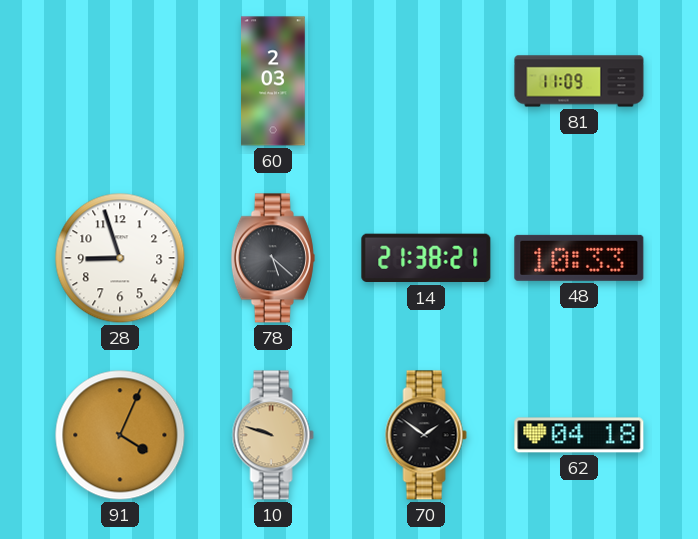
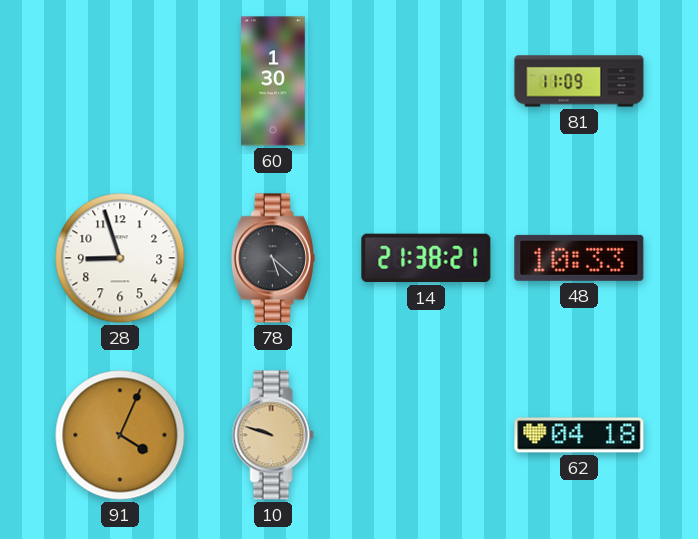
60: 2:03 -> 1:30 (274, 81)
70: 1:51 -> none (426, 435)
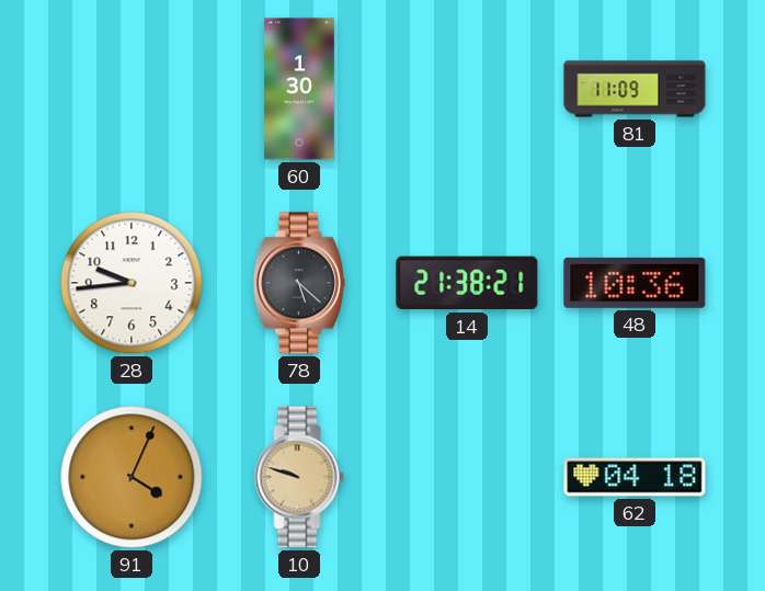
28: 8:57 -> 9:44 (132, 283)
48: 10:33 -> 10:36 (635, 283)
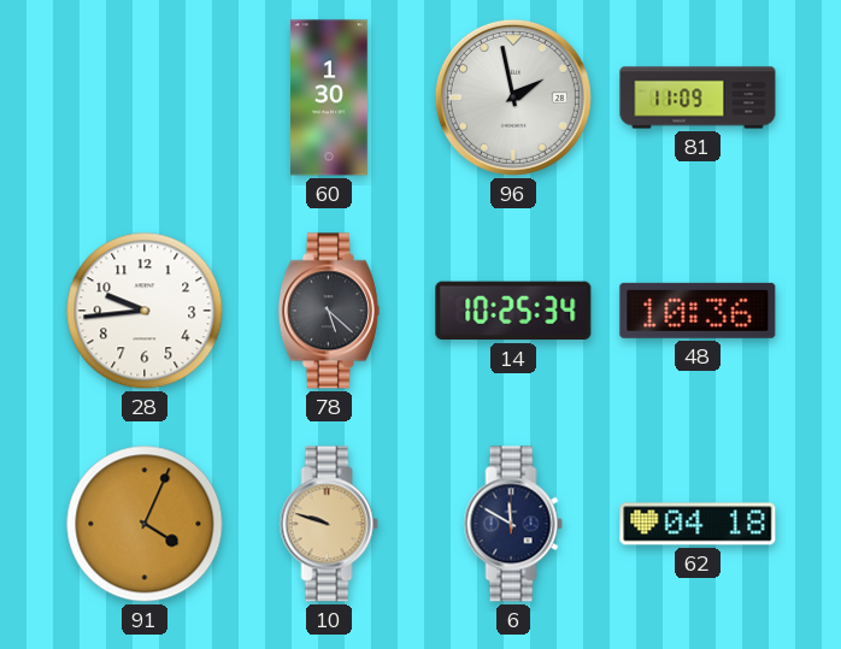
96: none -> 1:58 (513, 98)
14: 21:38 -> 10:25 (513, 311)
6: none -> 11:50 (513, 524)
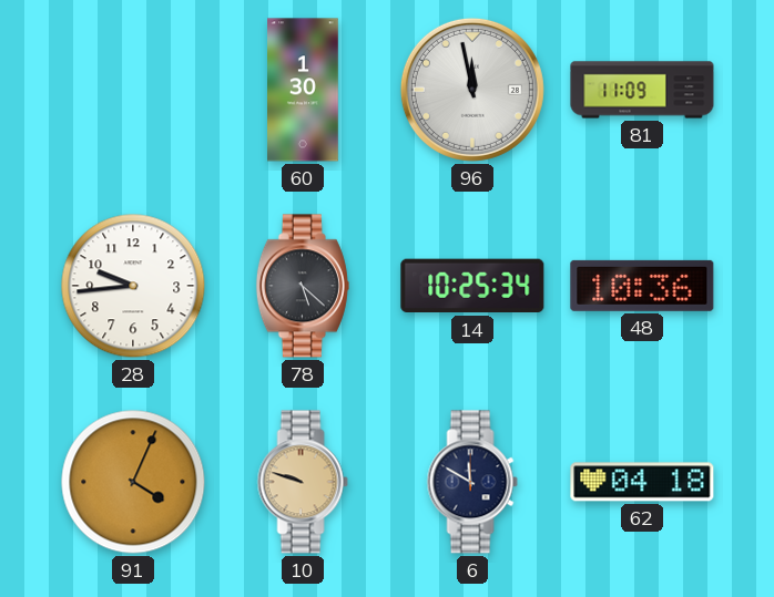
96: 1:58 -> 11:58 (472, 90)
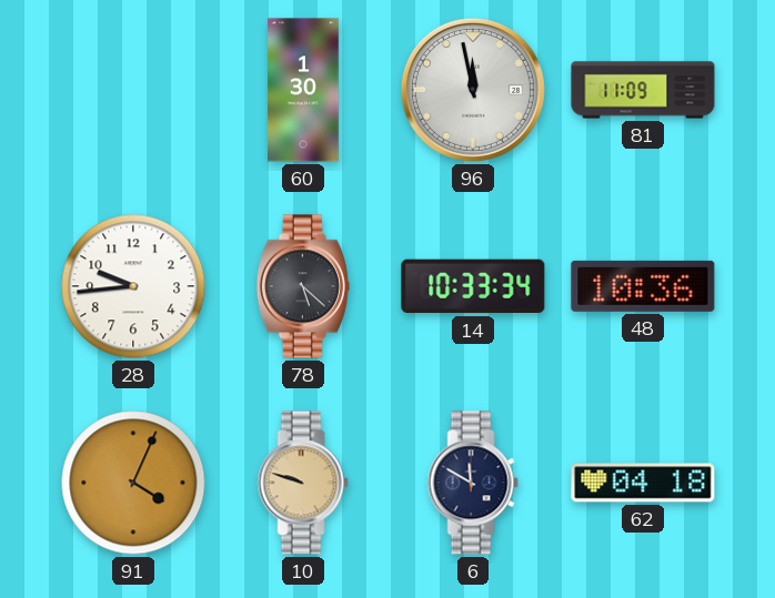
14: 10:25 -> 10:33 (473, 286)
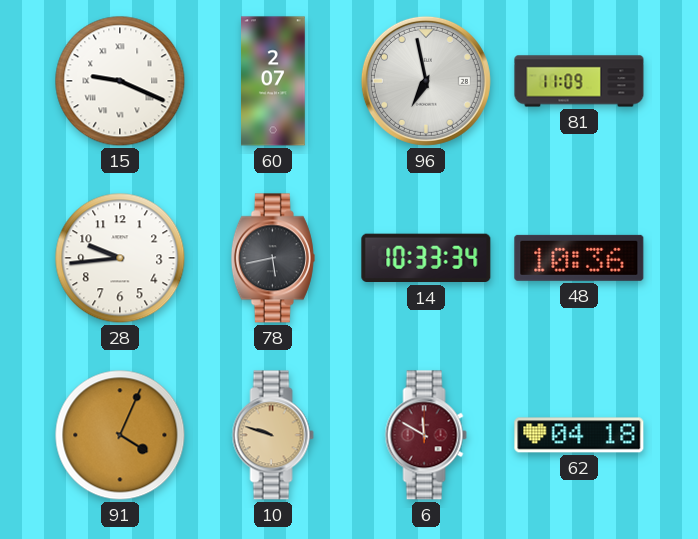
15: none -> 9:19 (120, 81)
60: 1:30 -> 2:07 (274, 81)
96: 11:58 -> 6:58 (426, 81)
78: 5:22 -> 5:43 (273, 258)
6 dial: navy -> burgundy (426, 435)
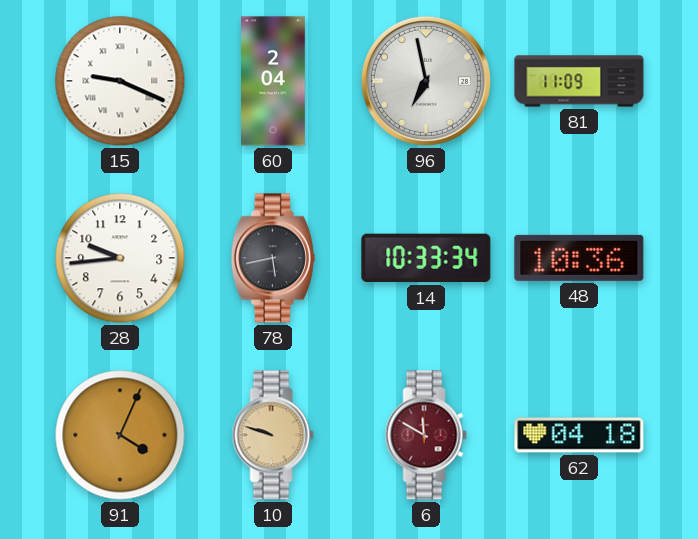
60: 2:07 -> 2:04 (274, 81)
